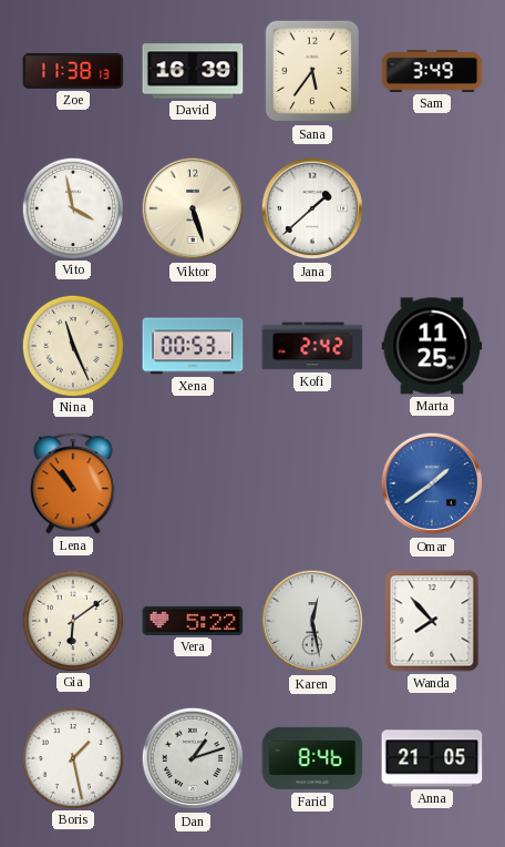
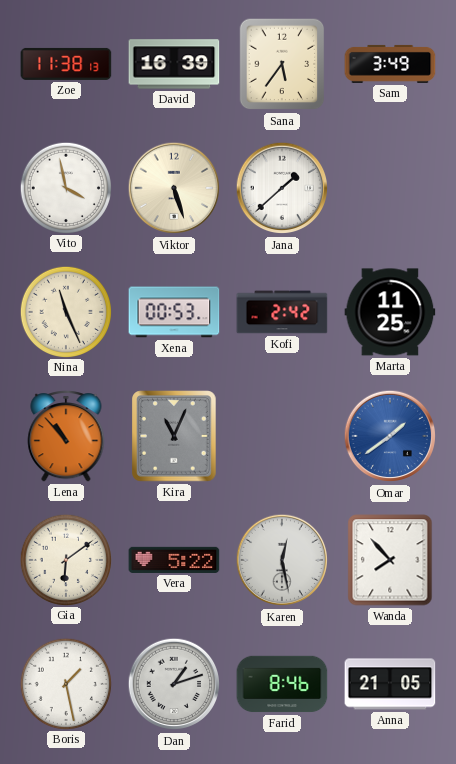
Kira: none -> 11:04 (174, 436)
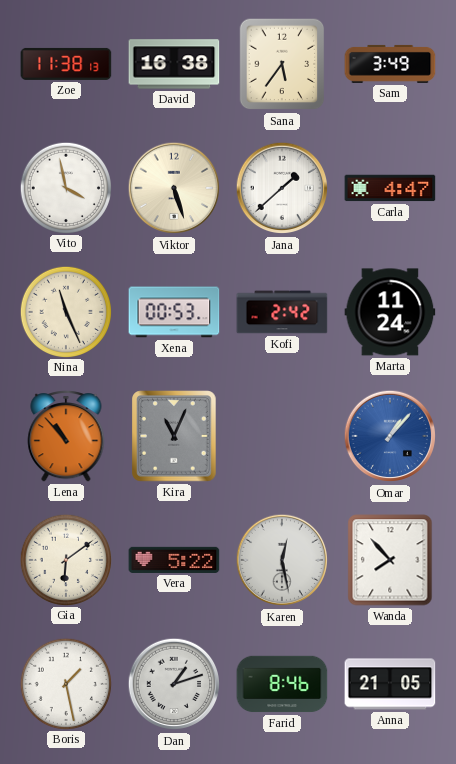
David: 16:39 -> 16:38 (174, 64)
Carla: none -> 4:47 (390, 188)
Marta: 11:25 -> 11:24 (390, 312)
Omar: 1:39 -> 1:07 (390, 436)
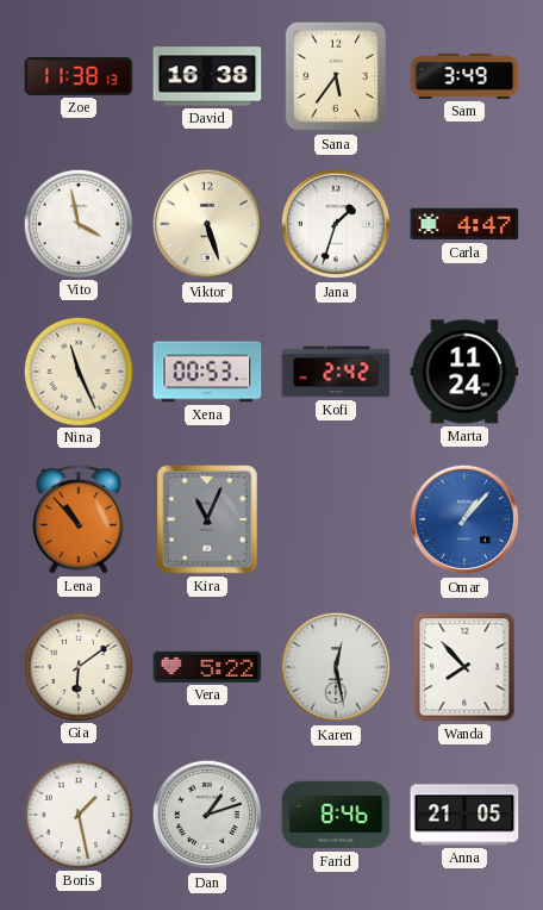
Jana: 1:38 -> 1:33 (336, 224)
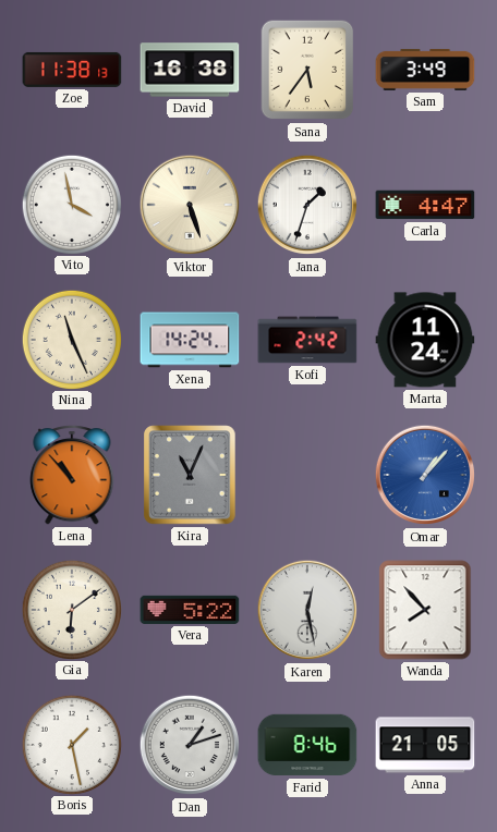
Xena: 00:53 -> 14:24 (190, 340)
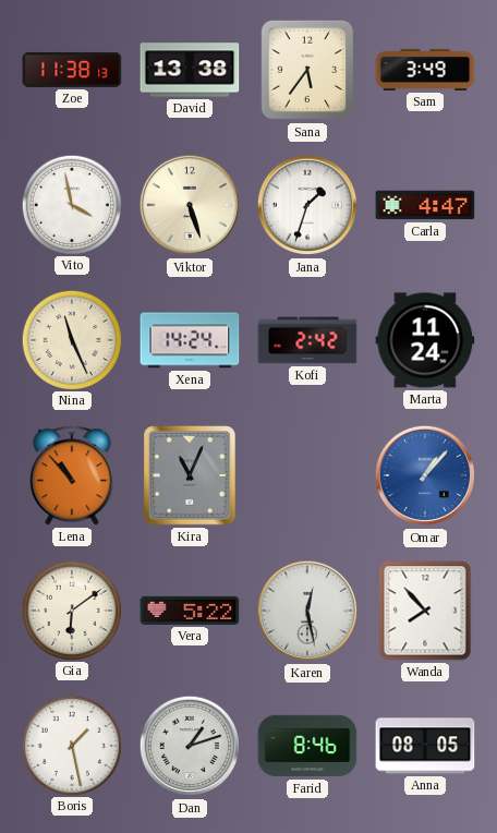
David: 16:38 -> 13:38 (190, 70)
Anna: 21:05 -> 08:05 (425, 746)
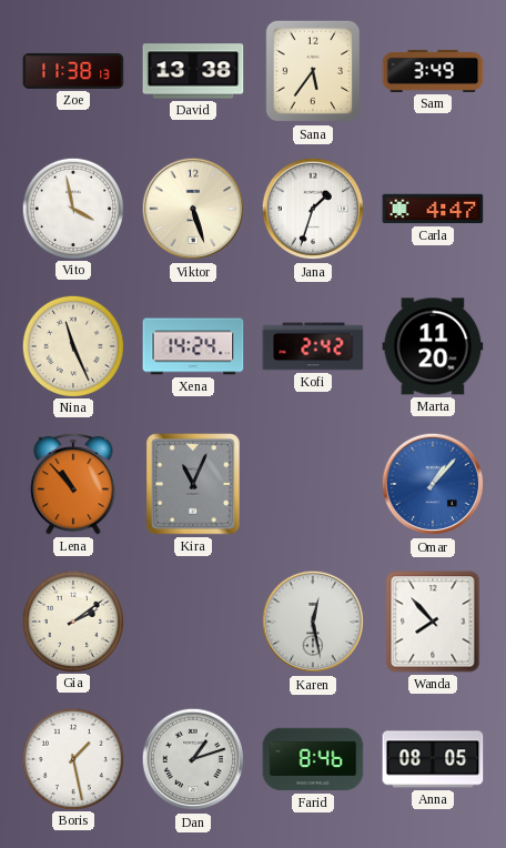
Marta: 11:24 -> 11:20 (433, 346)
Gia: 6:09 -> 2:09 (72, 620)
Vera: 5:22 -> none (190, 611)
